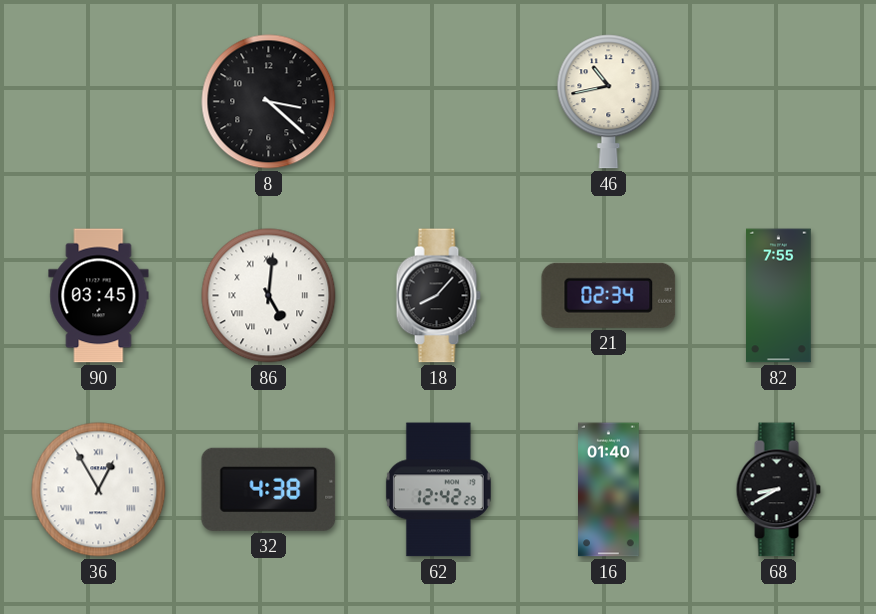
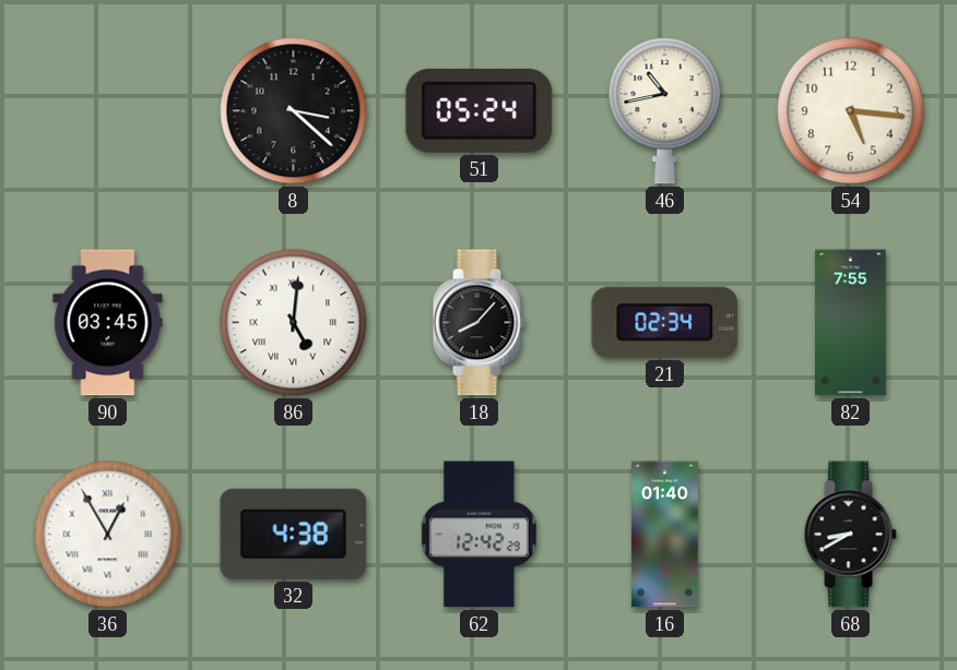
51: none -> 05:24 (480, 110)
54: none -> 5:16 (851, 111)
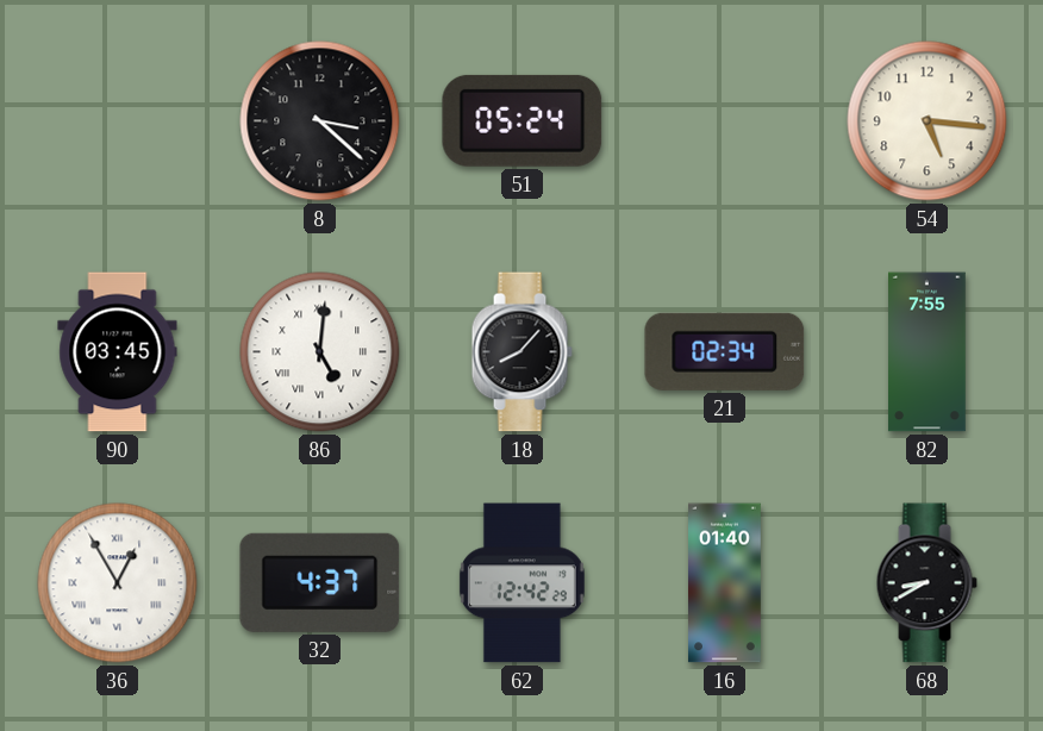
46: 10:43 -> none (665, 111)
32: 4:38 -> 4:37 (320, 582)
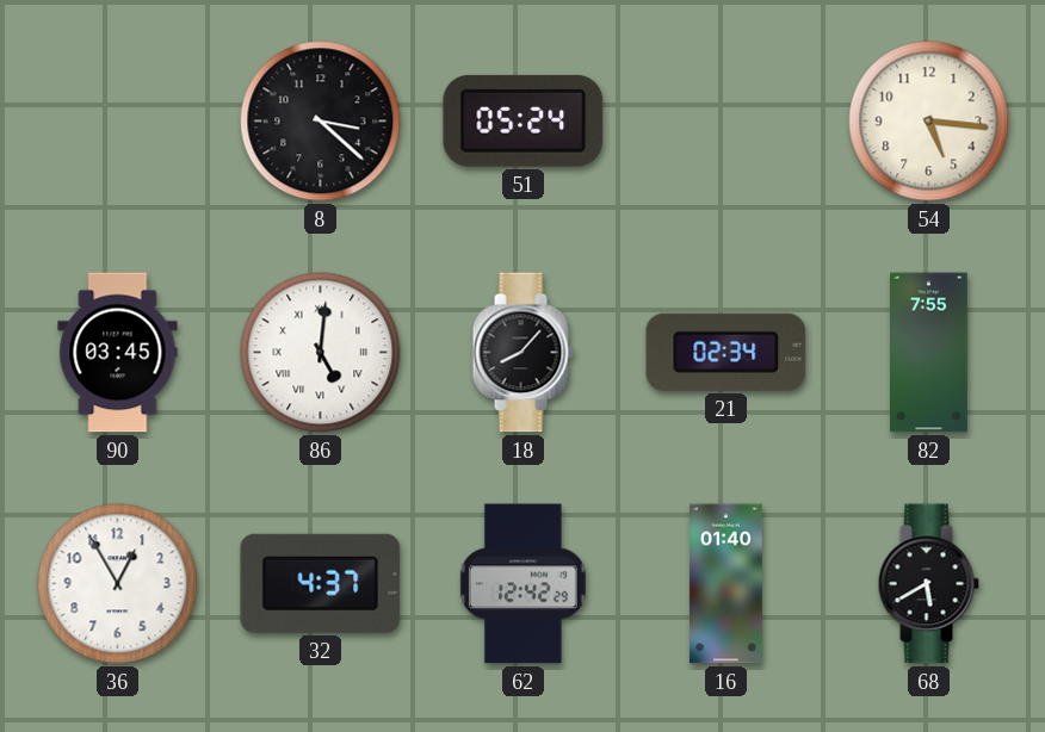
36 numerals: Roman -> Arabic (118, 584)
68: 8:40 -> 5:40 (928, 584)
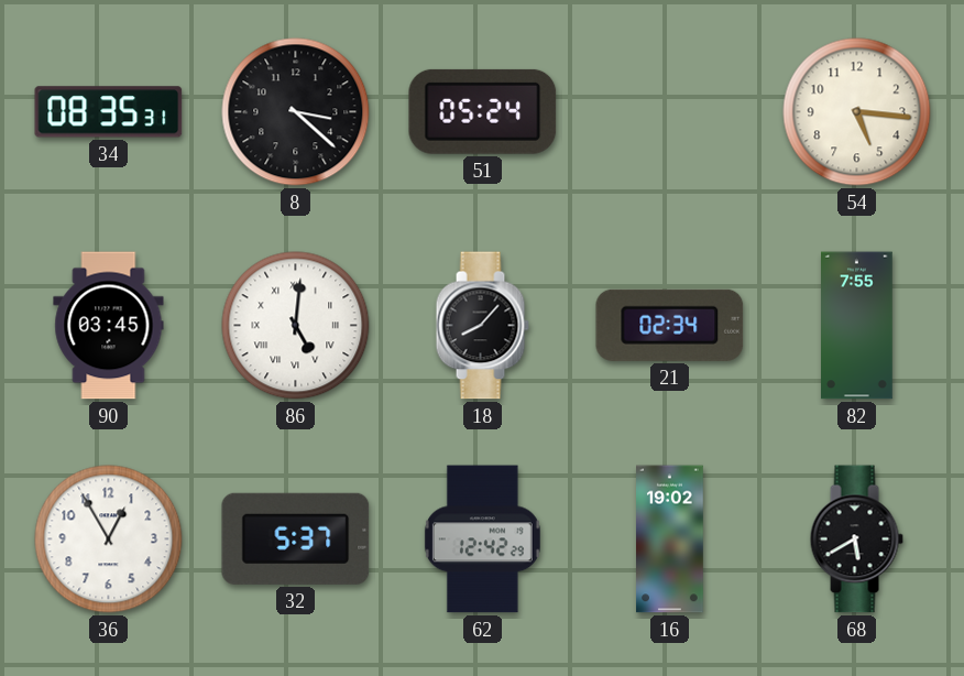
34: none -> 08:35 (109, 112)
32: 4:37 -> 5:37 (296, 538)
16: 01:40 -> 19:02 (670, 539)
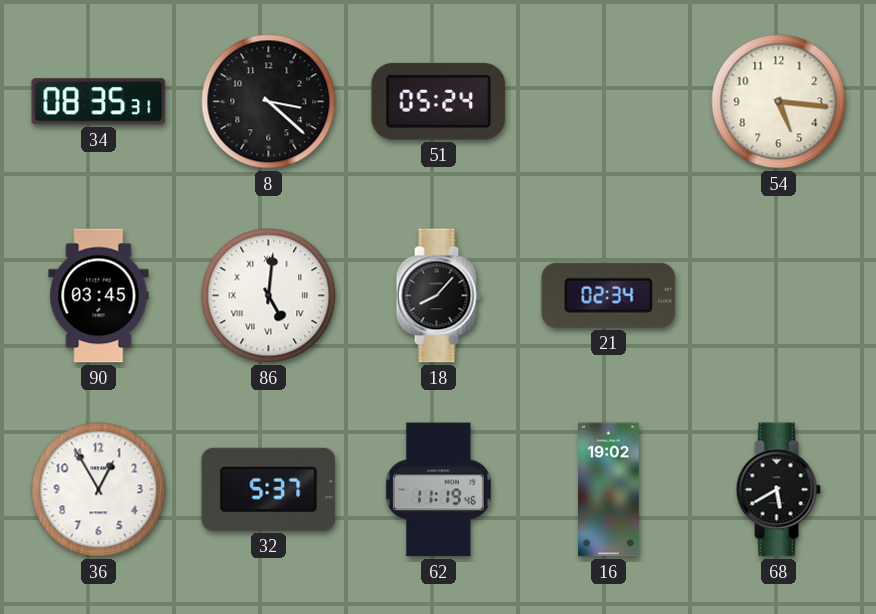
82: 7:55 -> none (857, 326)
62: 12:42 -> 11:19 (438, 490)
